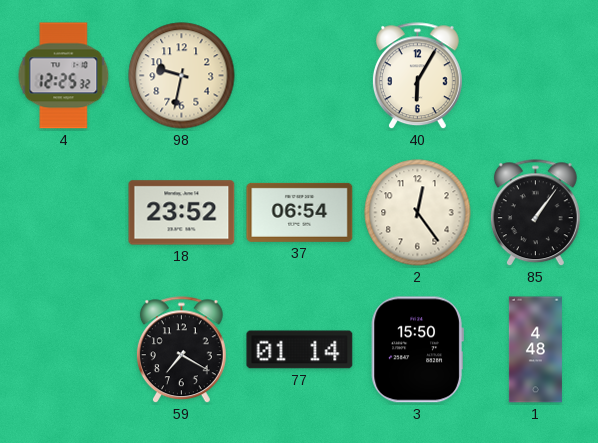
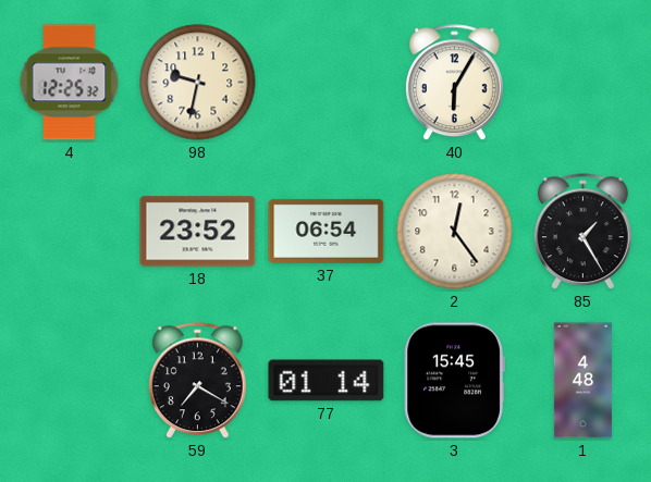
85: 1:06 -> 1:25 (582, 232)
3: 15:50 -> 15:45 (454, 381)
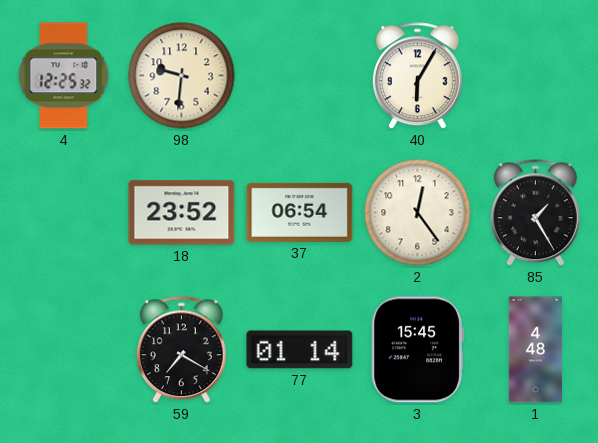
98: 9:32 -> 9:31 (182, 76)
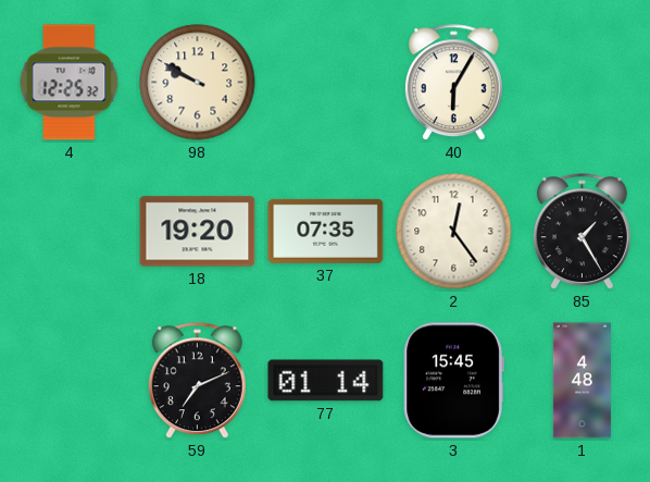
98: 9:31 -> 9:50 (198, 83)
18: 23:52 -> 19:20 (198, 232)
37: 06:54 -> 07:35 (326, 231)
59: 7:20 -> 7:11 (197, 381)
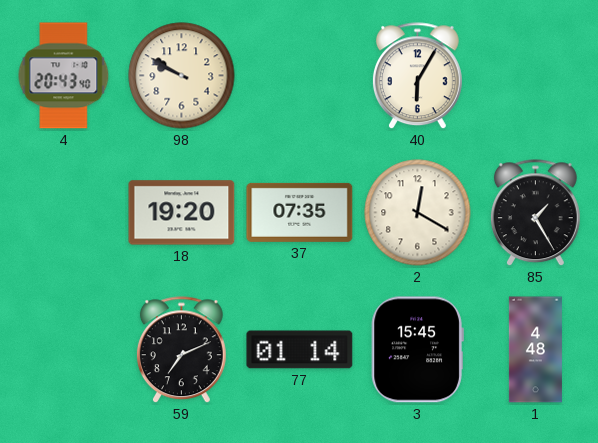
4: 12:25 -> 20:43 (64, 76)
2: 12:24 -> 12:20 (418, 213)
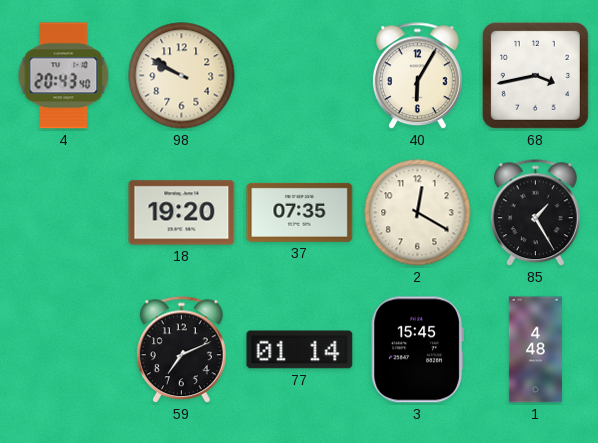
68: none -> 3:43 (535, 75)
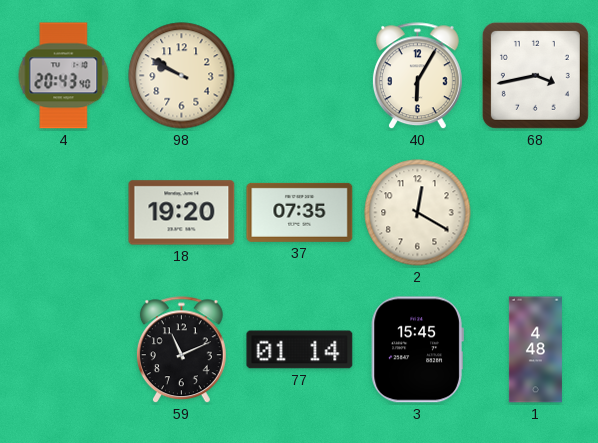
85: 1:25 -> none (535, 213)
59: 7:11 -> 11:11 (181, 350)
